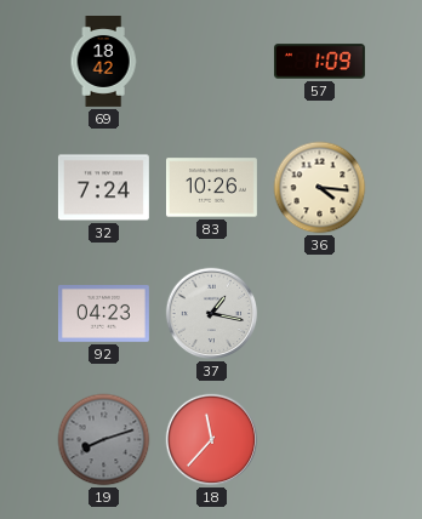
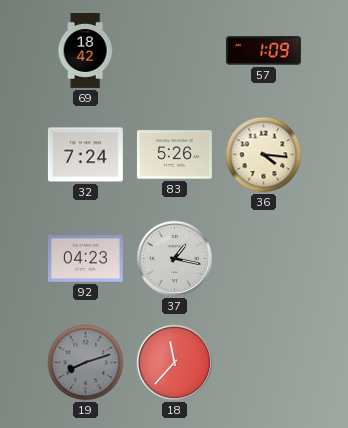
83: 10:26 -> 5:26 (174, 155)
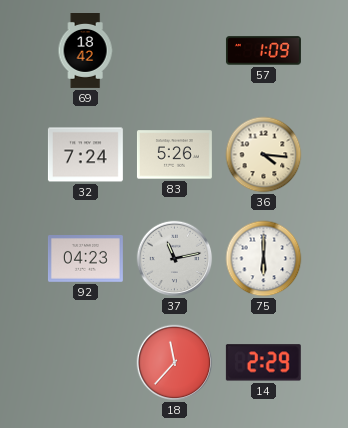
37: 1:17 -> 11:13 (175, 259)
75: none -> 6:00 (264, 259)
19: 8:12 -> none (86, 363)
14: none -> 2:29 (263, 363)
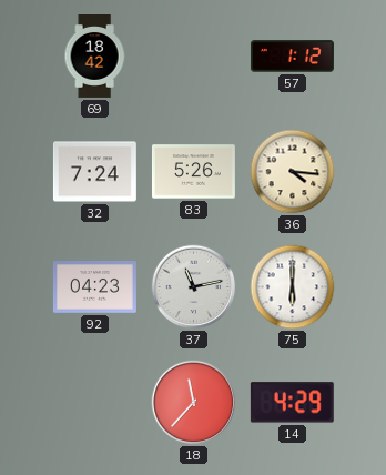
57: 1:09 -> 1:12 (292, 57)
14: 2:29 -> 4:29 (292, 403)
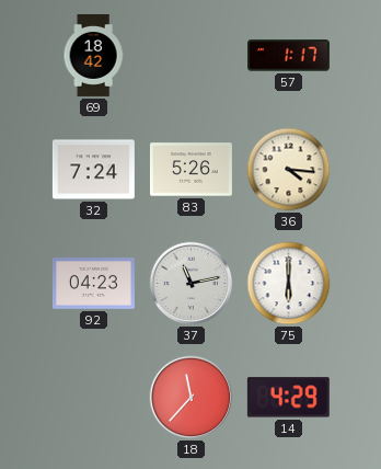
57: 1:12 -> 1:17 (288, 56)
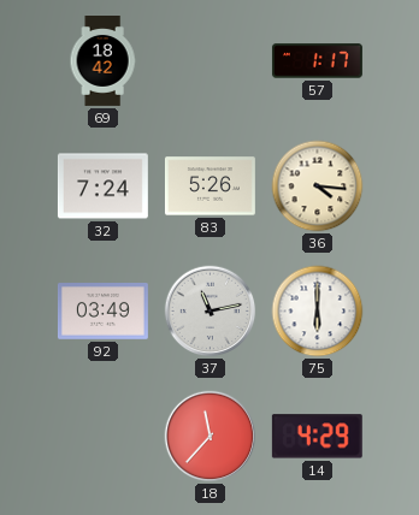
92: 04:23 -> 03:49 (102, 312)
